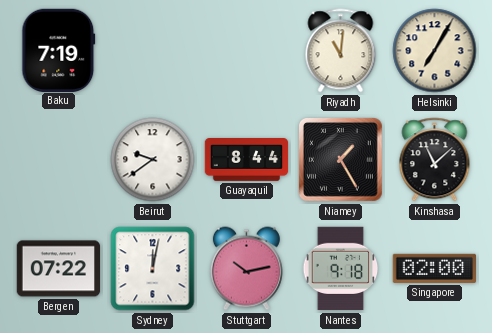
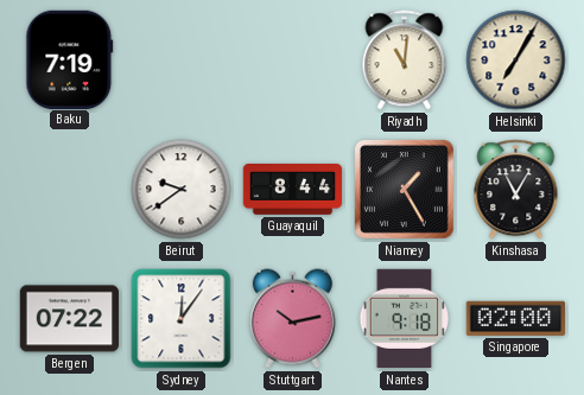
Kinshasa: 11:08 -> 11:05 (516, 190)
Sydney: 12:02 -> 12:06 (182, 319)
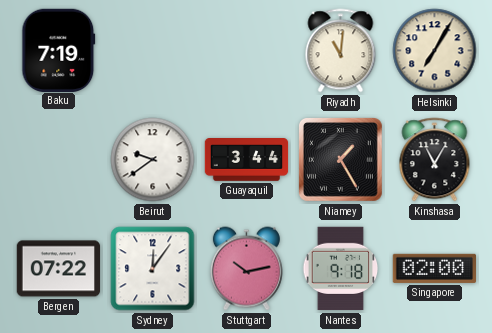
Guayaquil: 8:44 -> 3:44 (247, 160)
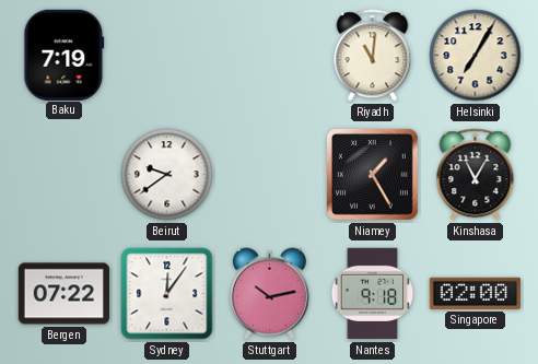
Guayaquil: 3:44 -> none (247, 160)
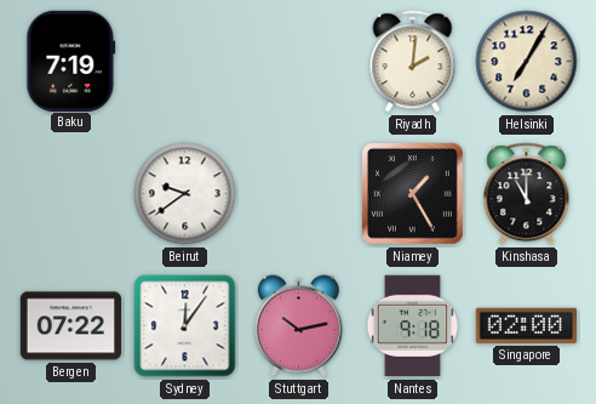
Riyadh: 11:01 -> 2:01 (413, 62)
Kinshasa: 11:05 -> 11:00 (527, 194)
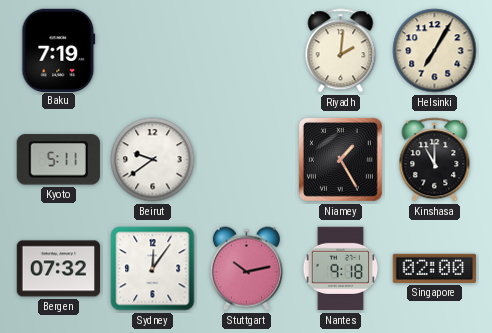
Kyoto: none -> 5:11 (58, 160)
Bergen: 07:22 -> 07:32 (59, 269)
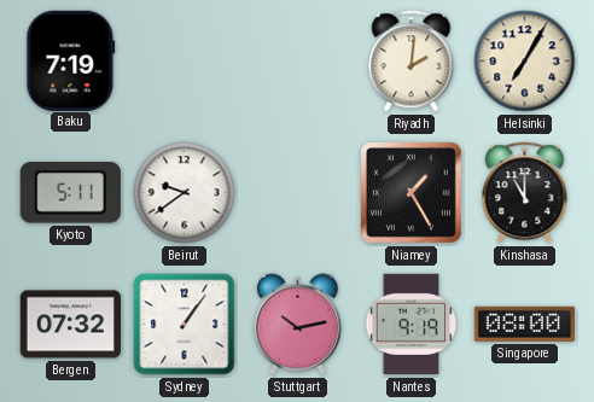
Sydney: 12:06 -> 1:06 (185, 325)
Nantes: 9:18 -> 9:19 (412, 325)
Singapore: 02:00 -> 08:00 (524, 324)
